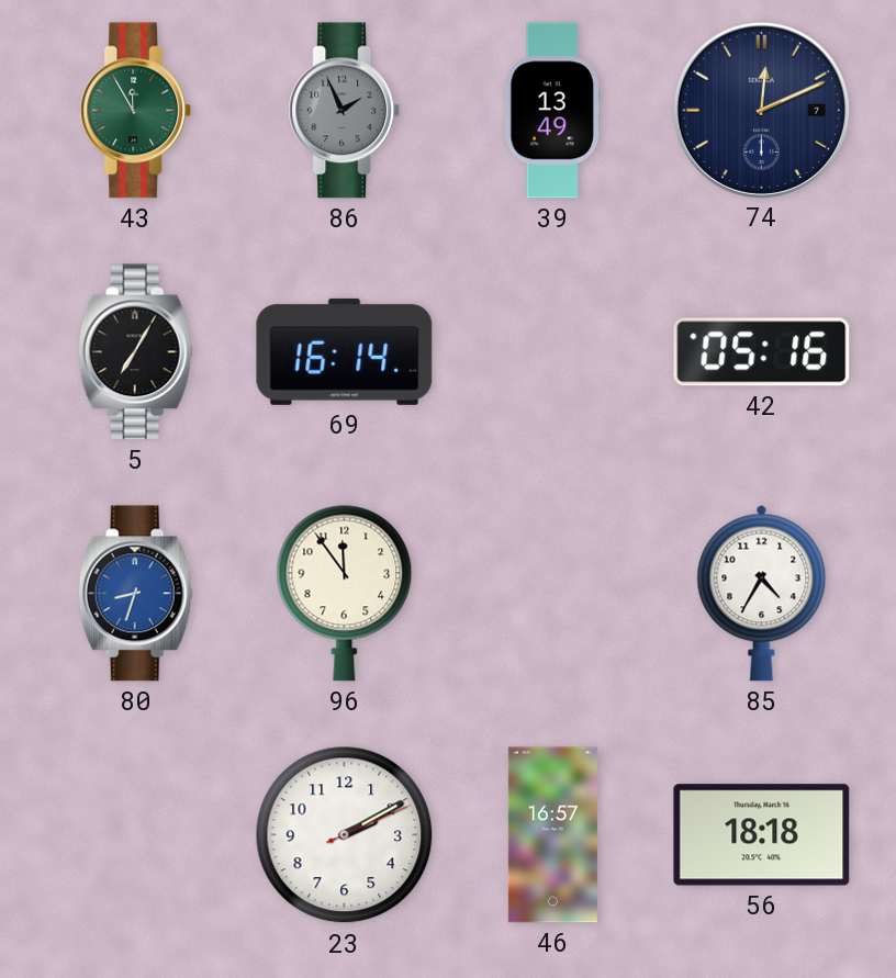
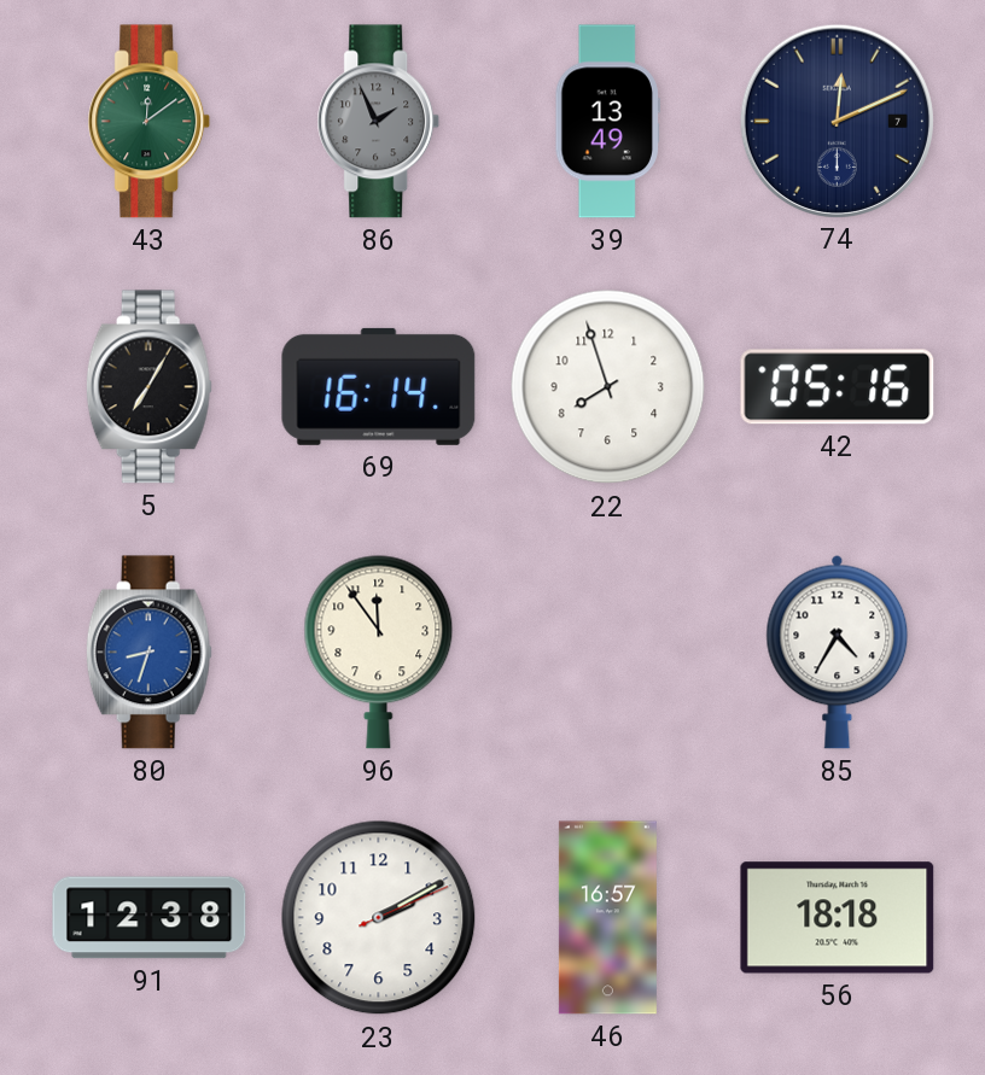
43: 11:55 -> 12:09 (150, 122)
22: none -> 7:57 (608, 387)
91: none -> 12:38 (150, 918)
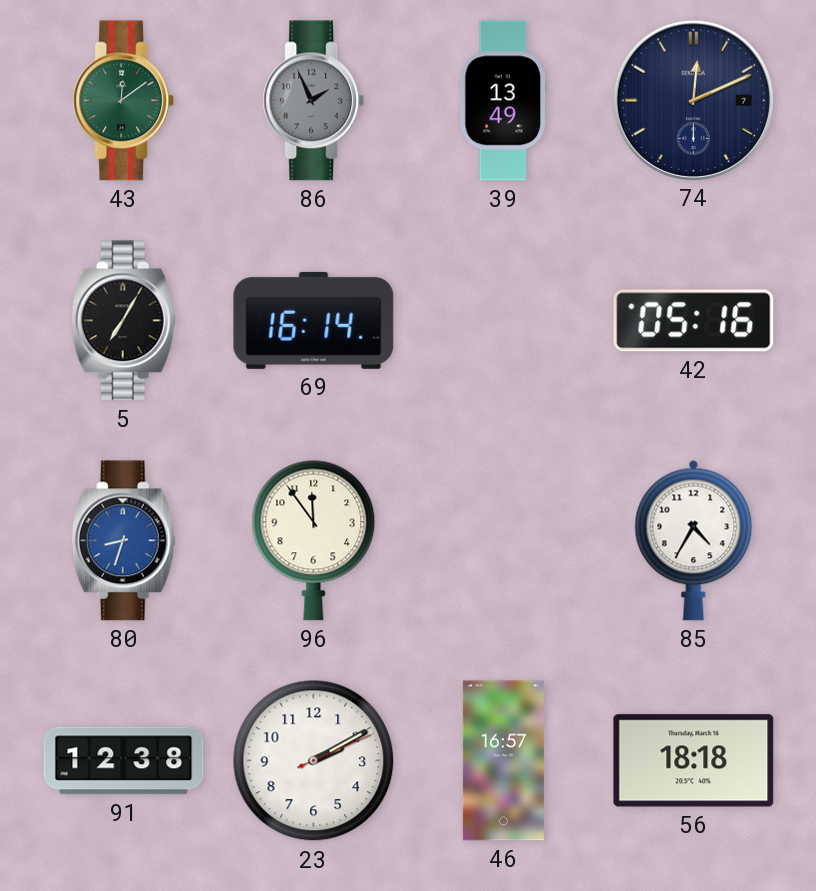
22: 7:57 -> none (608, 387)
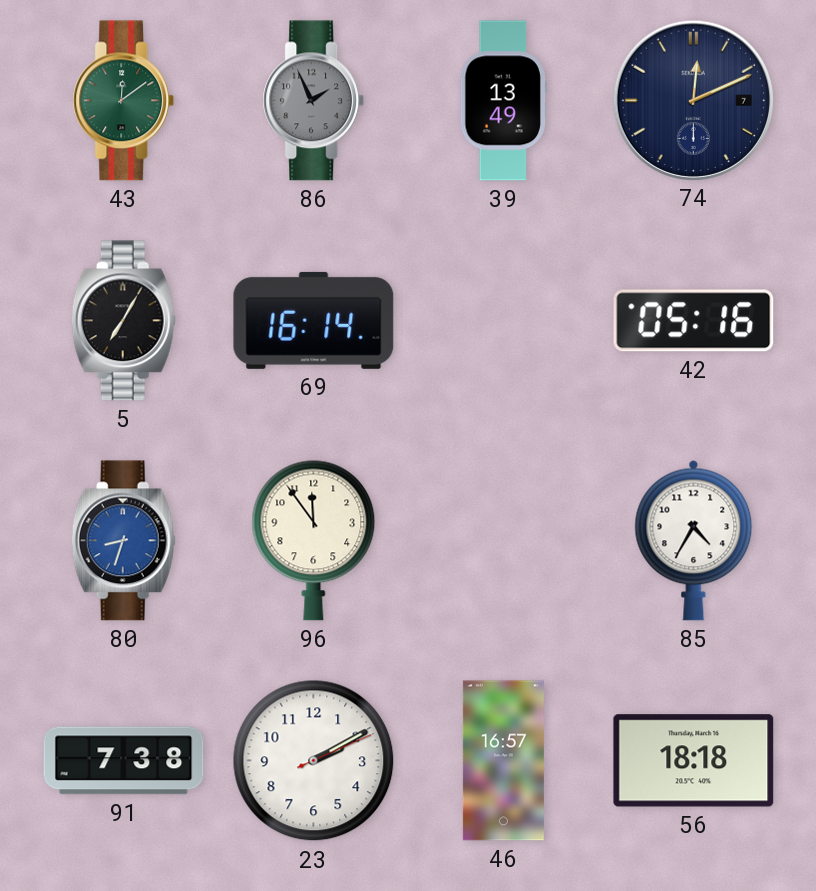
91: 12:38 -> 7:38 (124, 761)
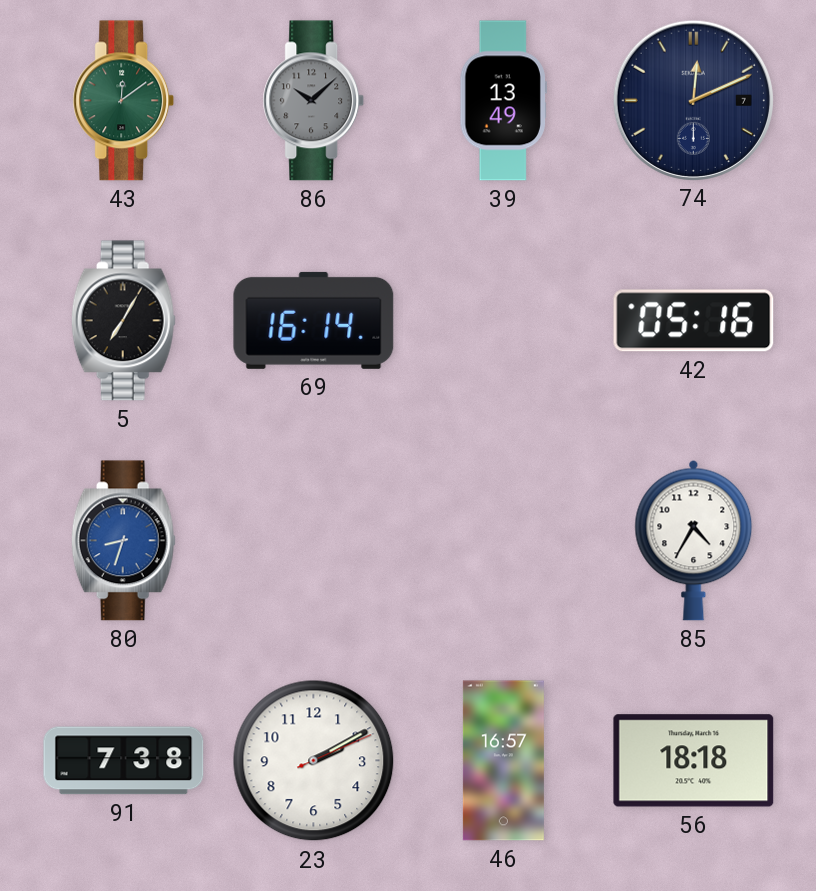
86: 1:56 -> 10:08 (314, 101)
96: 11:54 -> none (314, 540)
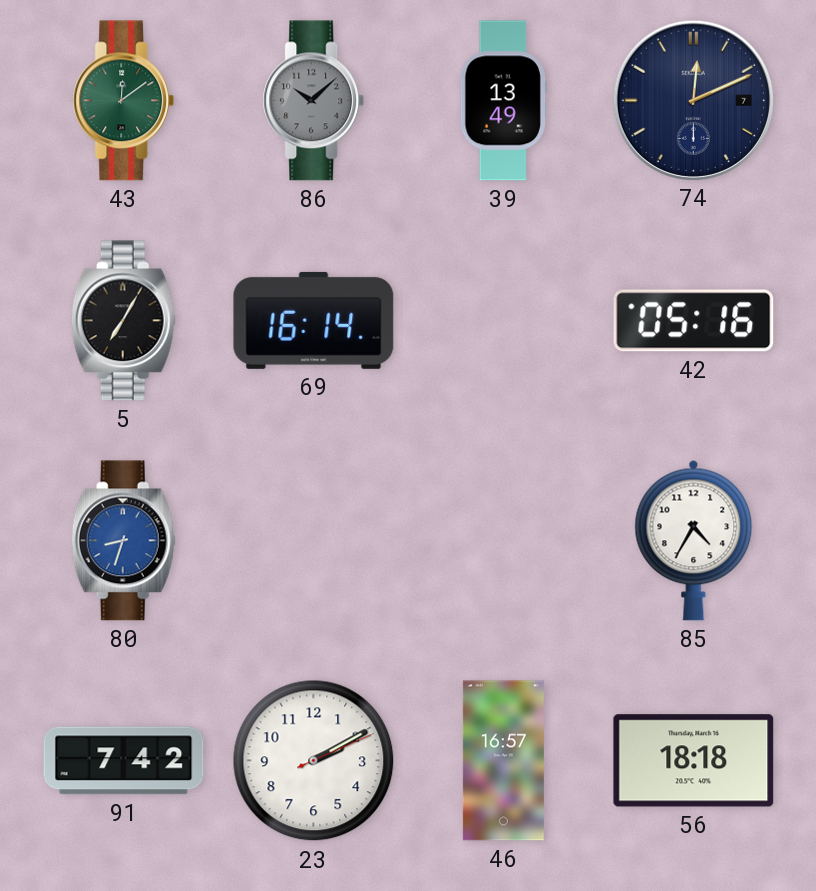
91: 7:38 -> 7:42 (124, 761)
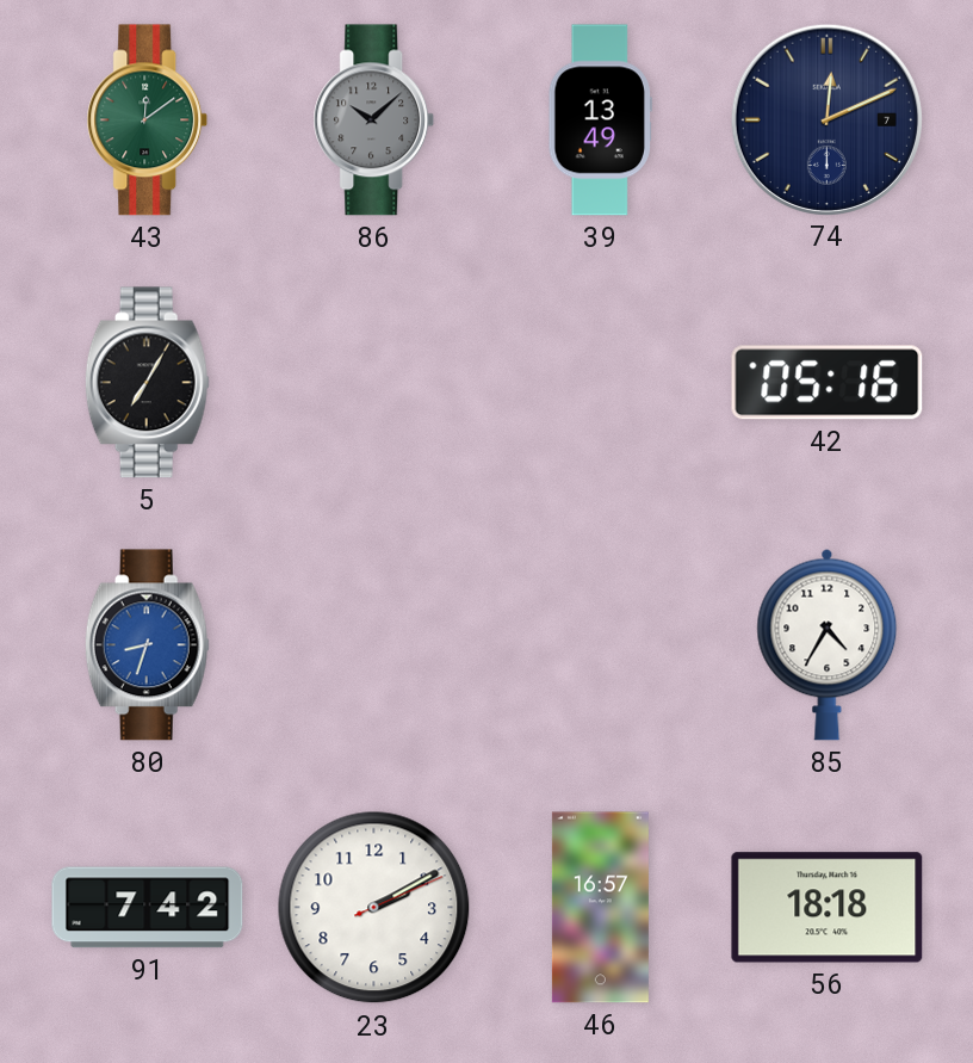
69: 16:14 -> none (314, 320)
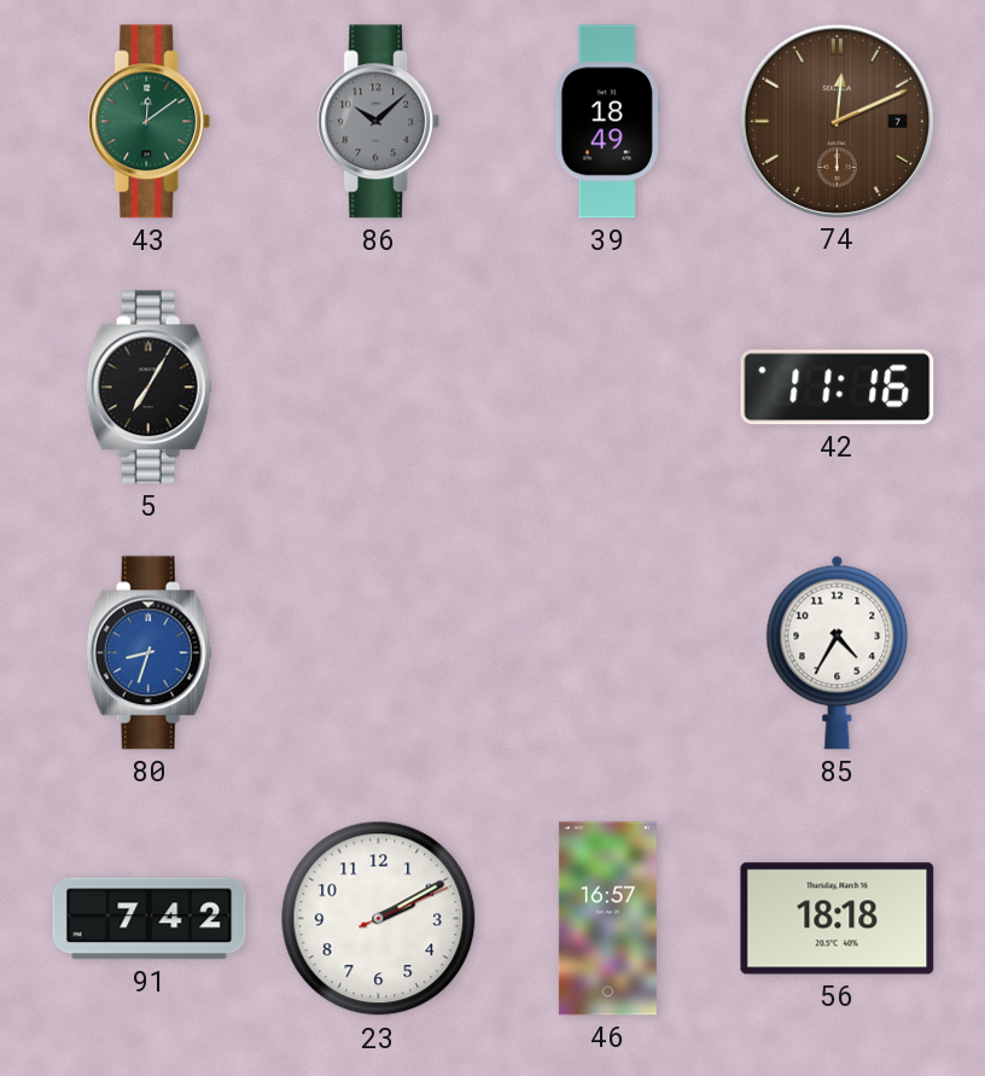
39: 13:49 -> 18:49 (607, 122)
74 dial: navy -> brown (837, 121)
42: 05:16 -> 11:16 (838, 388)
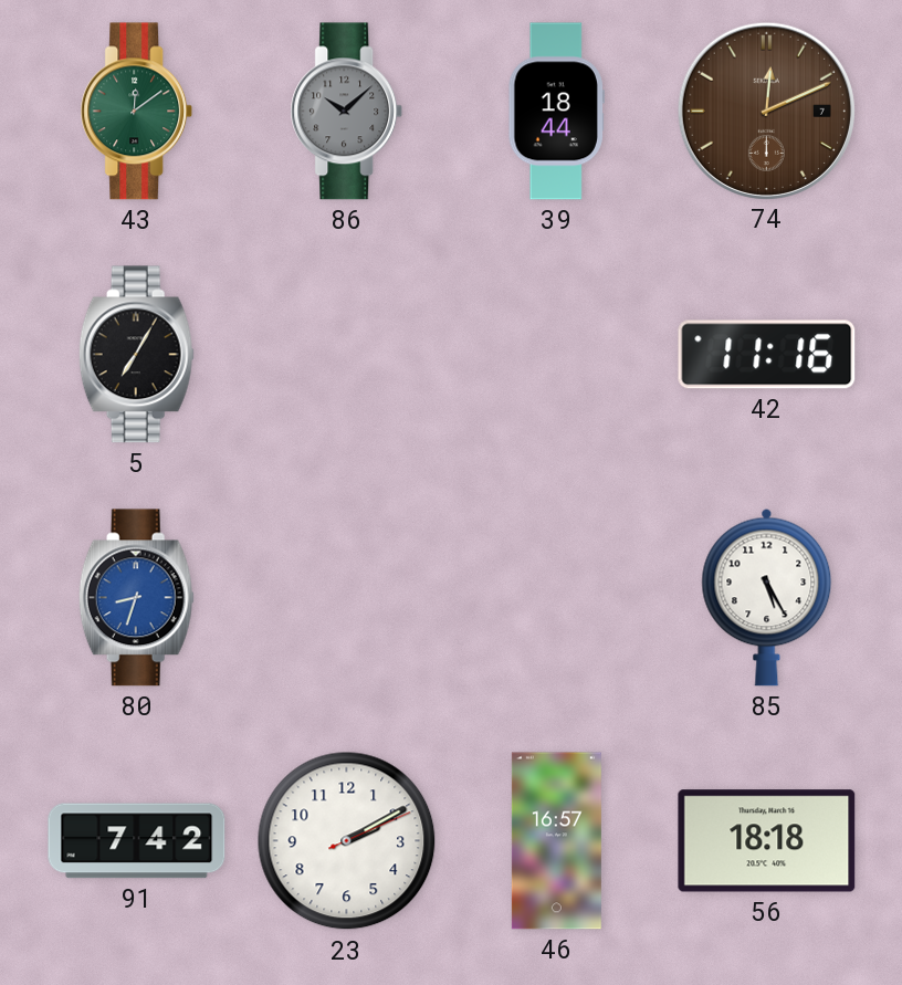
39: 18:49 -> 18:44 (556, 112)
85: 4:35 -> 5:25 (767, 597)
